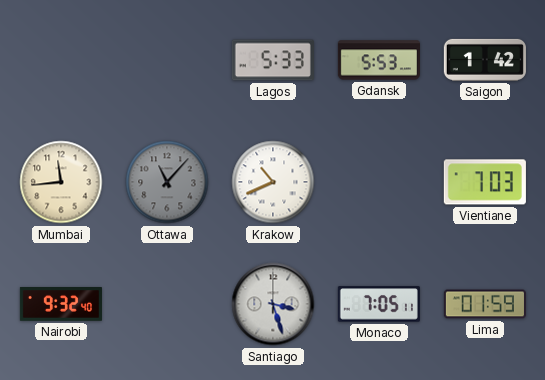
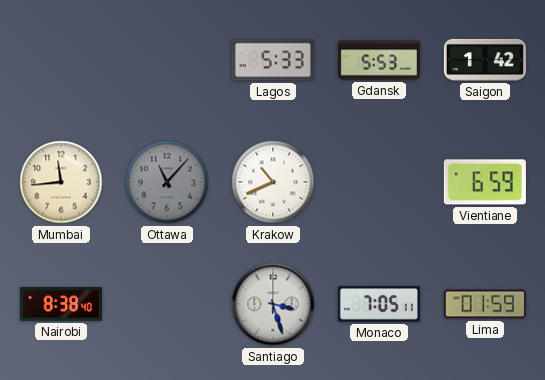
Vientiane: 7:03 -> 6:59 (485, 182)
Nairobi: 9:32 -> 8:38 (61, 305)
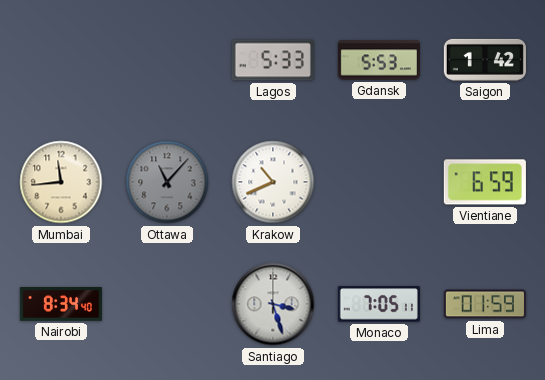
Nairobi: 8:38 -> 8:34 (61, 305)
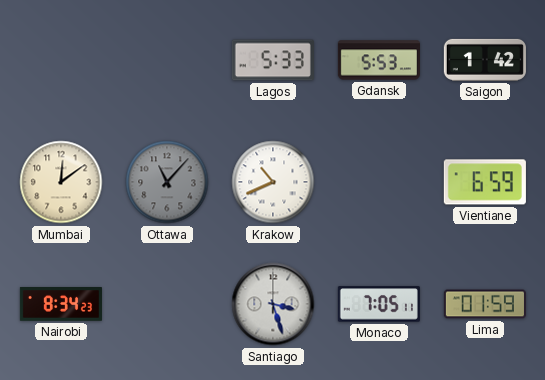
Mumbai: 11:44 -> 12:09 (61, 182)
Nairobi: 8:34:40 -> 8:34:23 (61, 305)
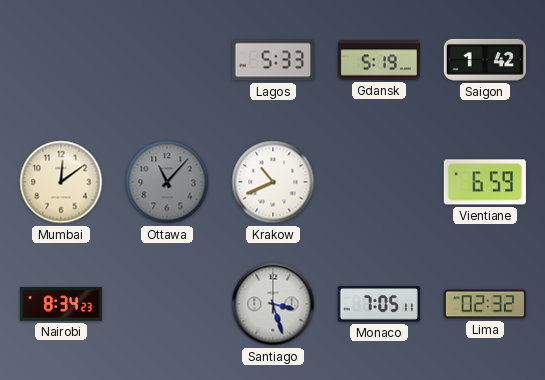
Gdansk: 5:53 -> 5:19 (379, 60)
Lima: 01:59 -> 02:32 (485, 304)
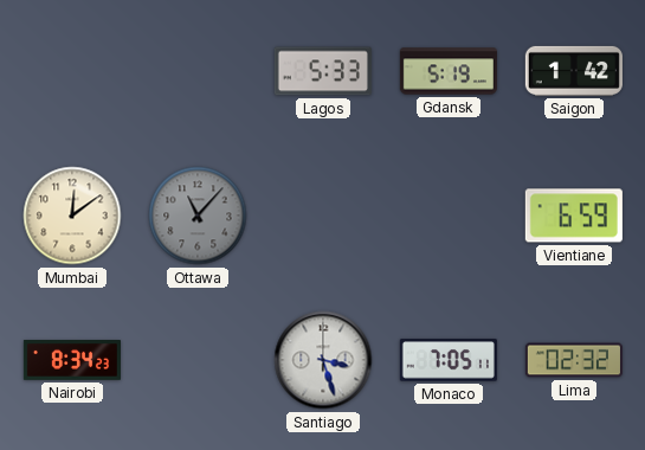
Krakow: 10:41 -> none (273, 182)
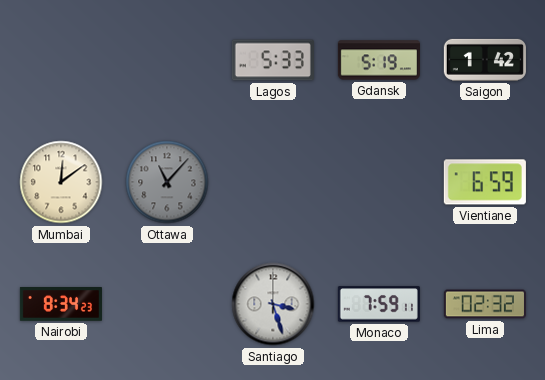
Monaco: 7:05 -> 7:59 (379, 304)
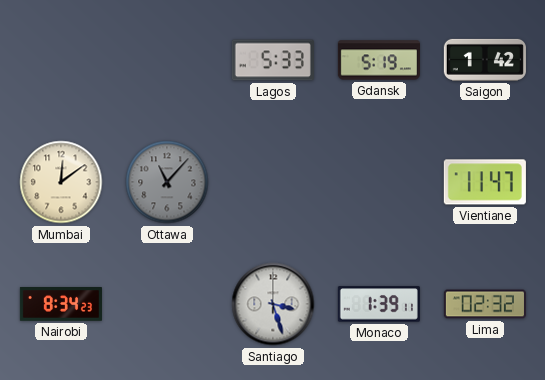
Vientiane: 6:59 -> 11:47 (485, 182)
Monaco: 7:59 -> 1:39 (379, 304)
